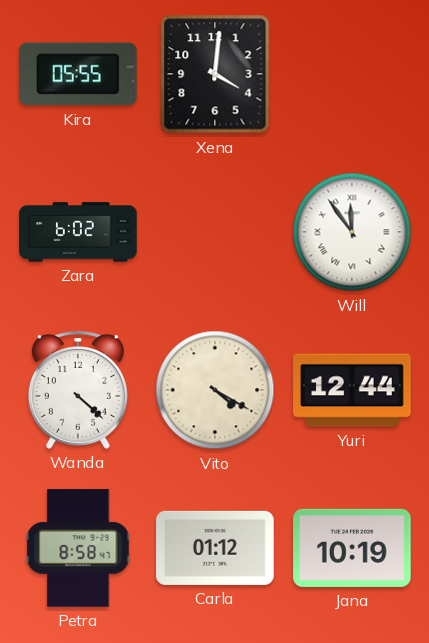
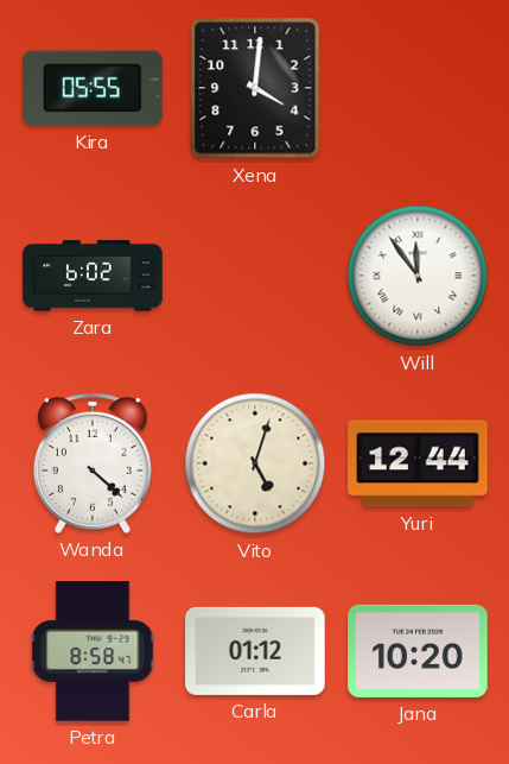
Vito: 4:20 -> 5:03 (255, 463)
Jana: 10:19 -> 10:20 (418, 651)
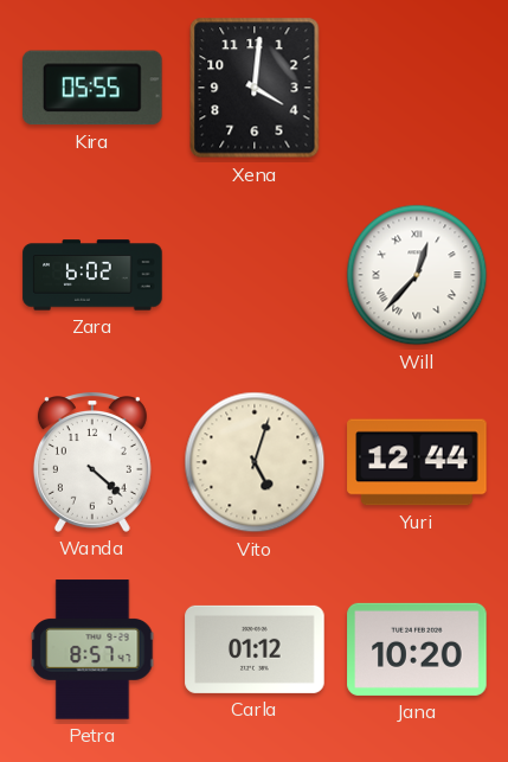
Will: 11:54 -> 12:37 (417, 275)
Petra: 8:58 -> 8:57 (92, 649)
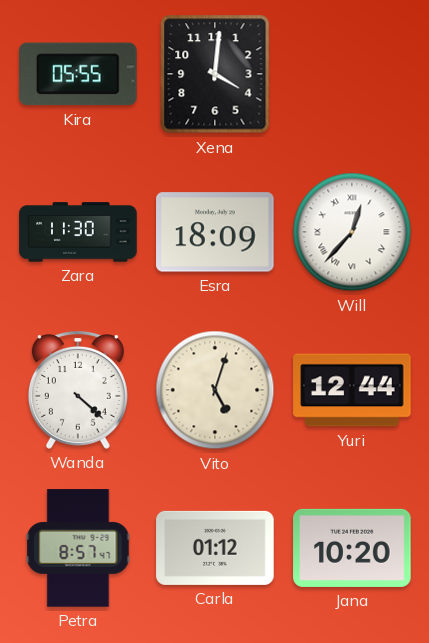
Zara: 6:02 -> 11:30 (78, 232)
Esra: none -> 18:09 (215, 232)
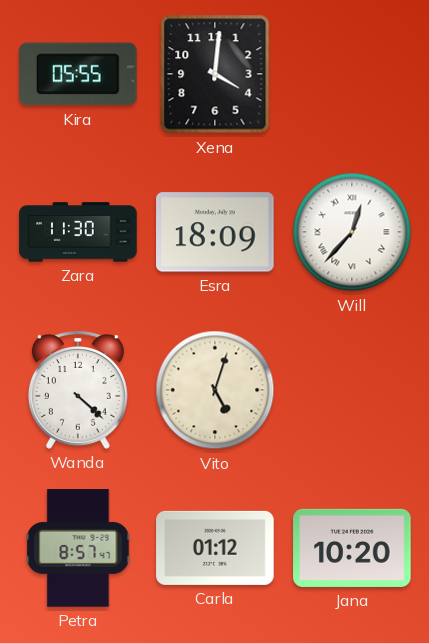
Yuri: 12:44 -> none (352, 390)
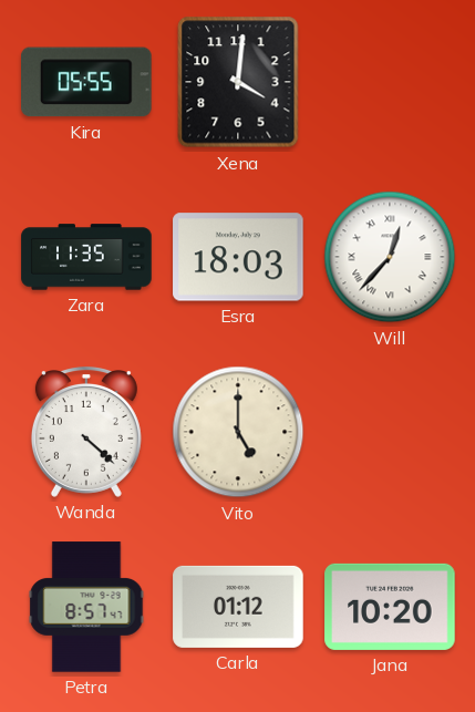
Zara: 11:30 -> 11:35 (86, 257)
Esra: 18:09 -> 18:03 (238, 257)
Vito: 5:03 -> 5:00 (238, 432)
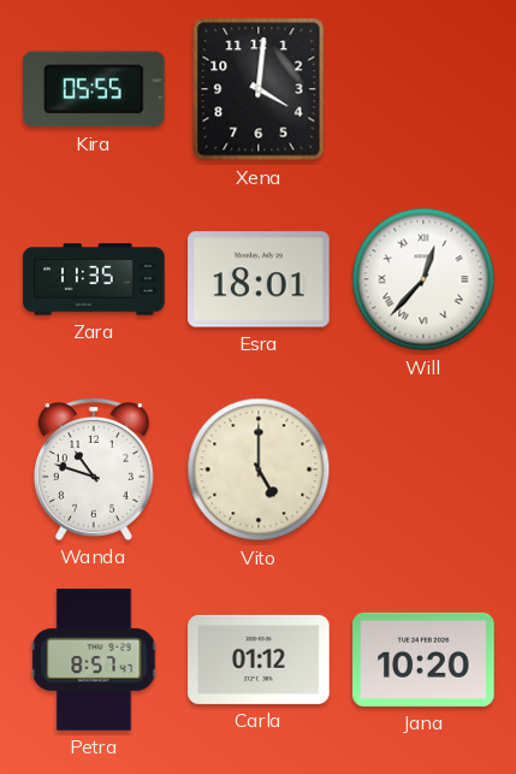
Esra: 18:03 -> 18:01 (259, 279)
Wanda: 4:22 -> 10:48 (94, 471)
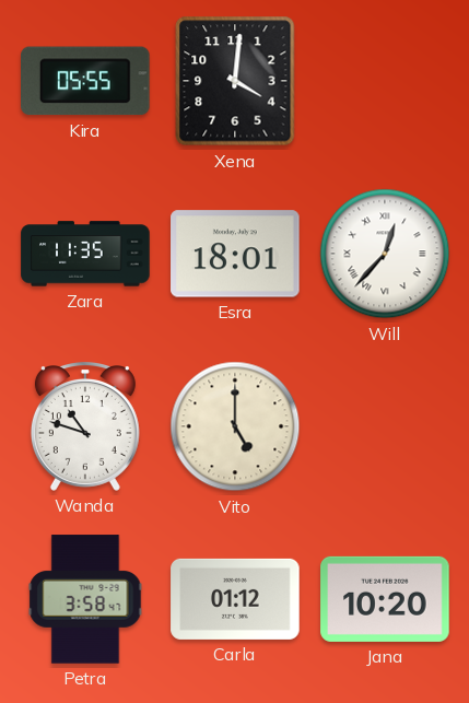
Petra: 8:57 -> 3:58 (85, 599)
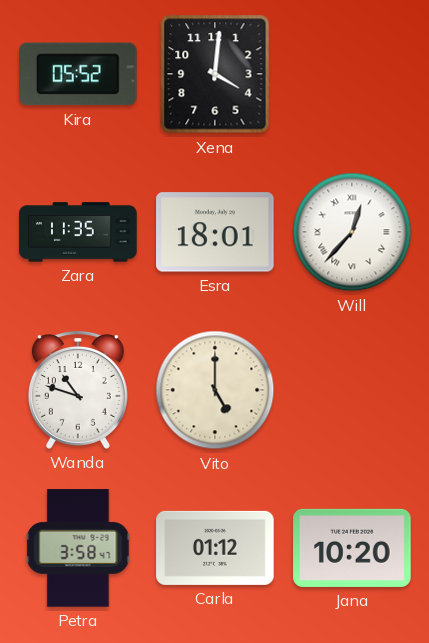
Kira: 05:55 -> 05:52 (79, 74)
